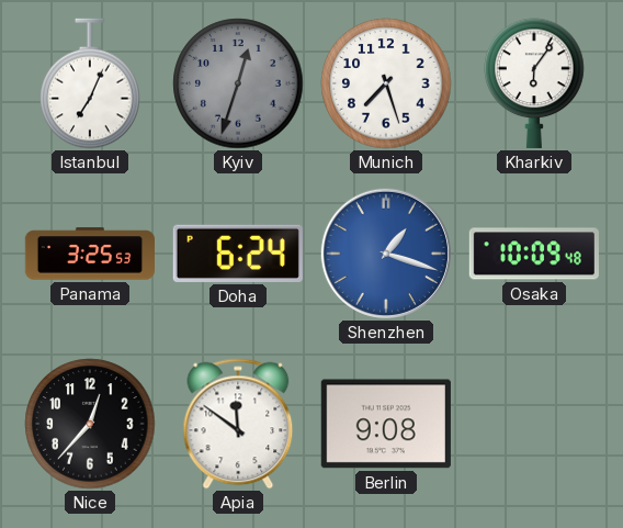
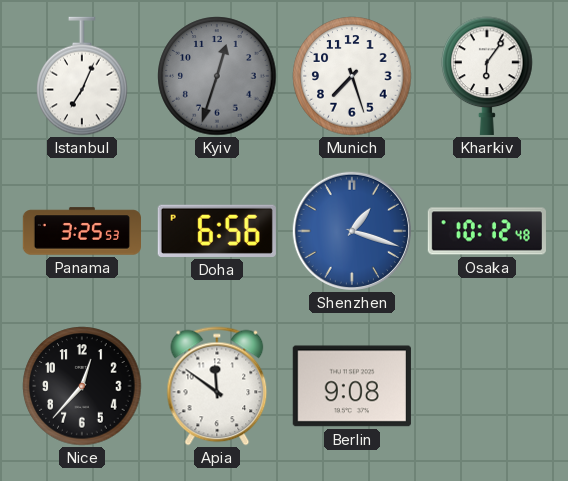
Doha: 6:24 -> 6:56 (217, 231)
Osaka: 10:09 -> 10:12 (487, 231)
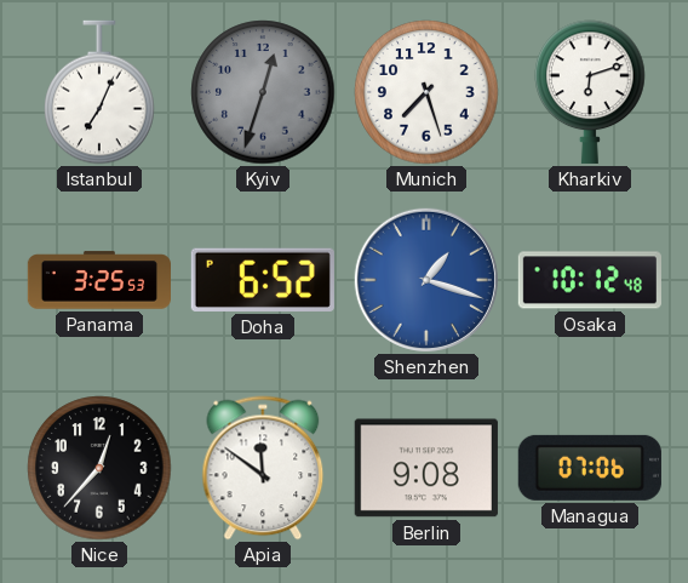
Kharkiv: 6:06 -> 6:12 (590, 92)
Doha: 6:56 -> 6:52 (263, 280)
Managua: none -> 07:06 (590, 468)
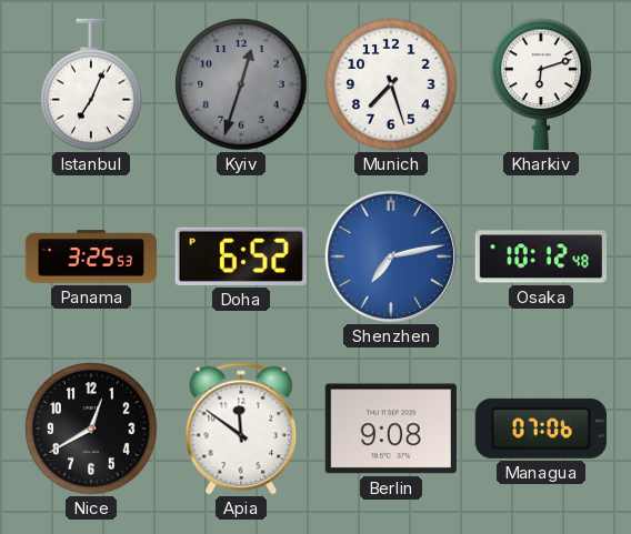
Shenzhen: 1:18 -> 7:13 (391, 256)
Nice: 12:37 -> 12:40 (91, 429)
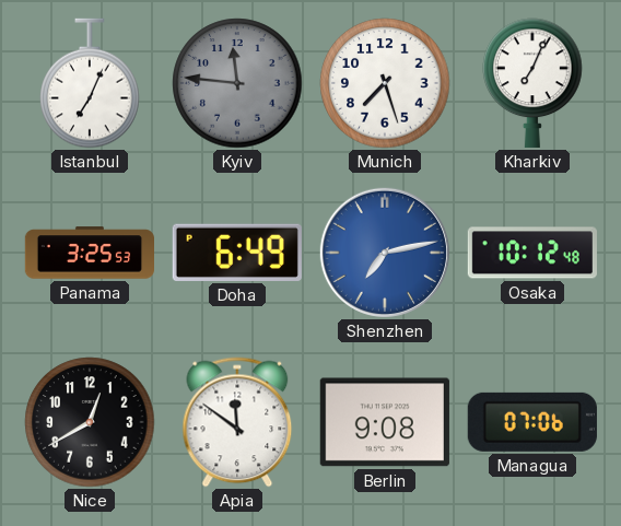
Kyiv: 12:33 -> 11:46 (237, 83)
Kharkiv: 6:12 -> 7:04 (532, 83)
Doha: 6:52 -> 6:49 (237, 253)
